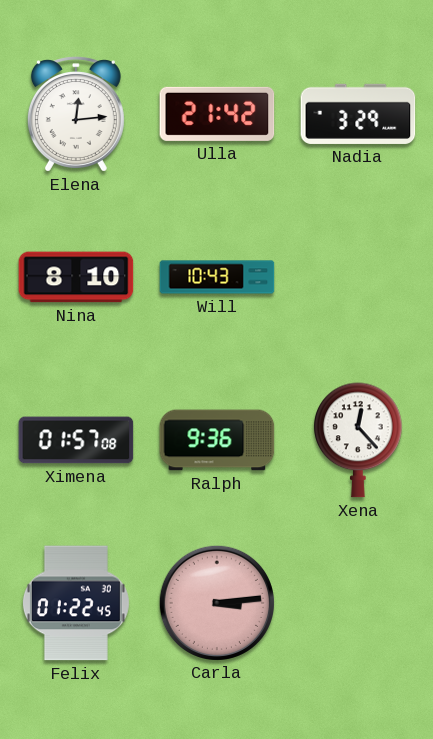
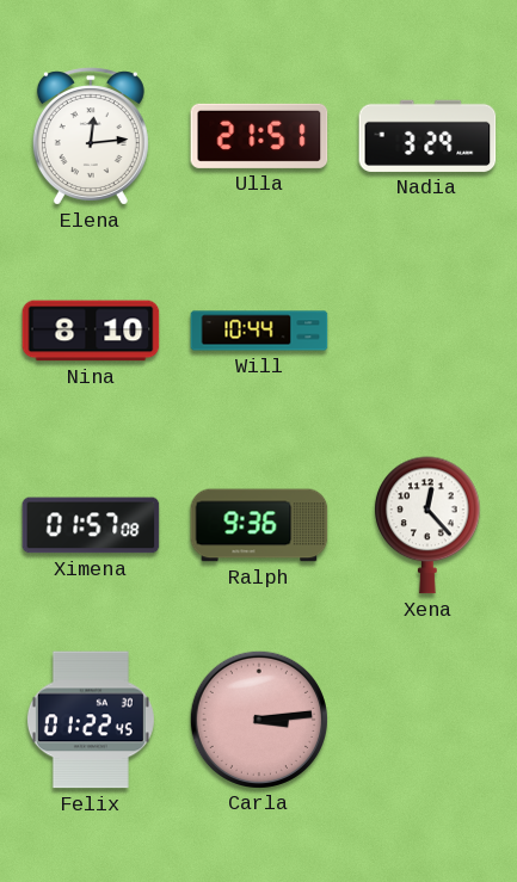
Ulla: 21:42 -> 21:51 (259, 136)
Will: 10:43 -> 10:44 (259, 331)
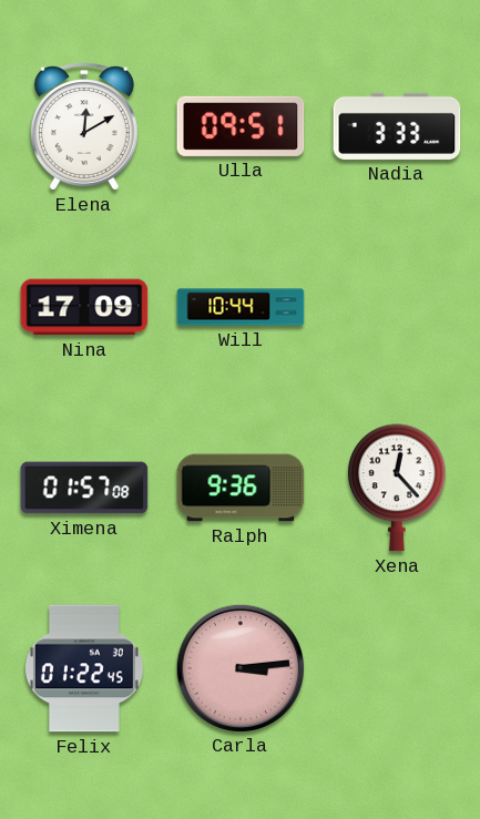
Elena: 12:14 -> 12:10 (84, 126)
Ulla: 21:51 -> 09:51 (241, 126)
Nadia: 3:29 -> 3:33 (397, 126)
Nina: 8:10 -> 17:09 (84, 307)
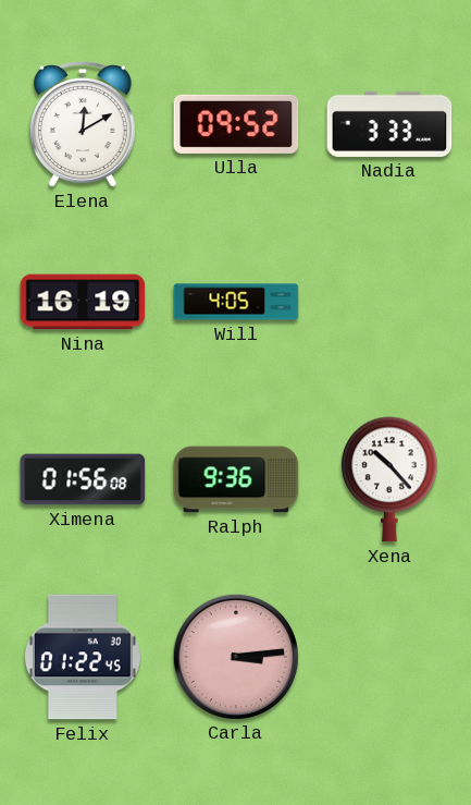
Ulla: 09:51 -> 09:52 (236, 124)
Nina: 17:09 -> 16:19 (83, 302)
Will: 10:44 -> 4:05 (236, 302)
Ximena: 01:57 -> 01:56 (83, 479)
Xena: 12:23 -> 10:23 (391, 479)
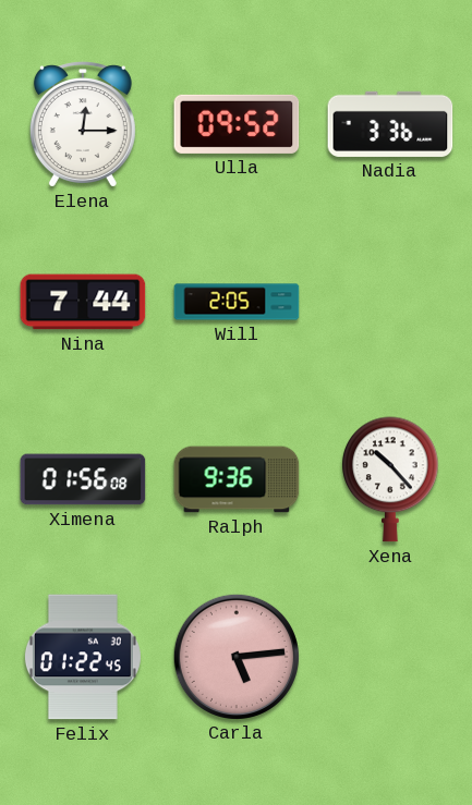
Elena: 12:10 -> 12:15 (83, 124)
Nadia: 3:33 -> 3:36 (390, 124)
Nina: 16:19 -> 7:44 (83, 302)
Will: 4:05 -> 2:05 (237, 302)
Carla: 3:14 -> 5:14 (235, 656)
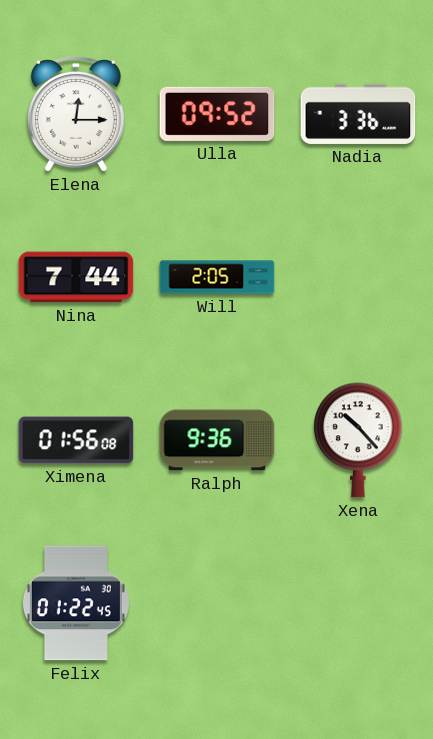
Carla: 5:14 -> none (235, 656)
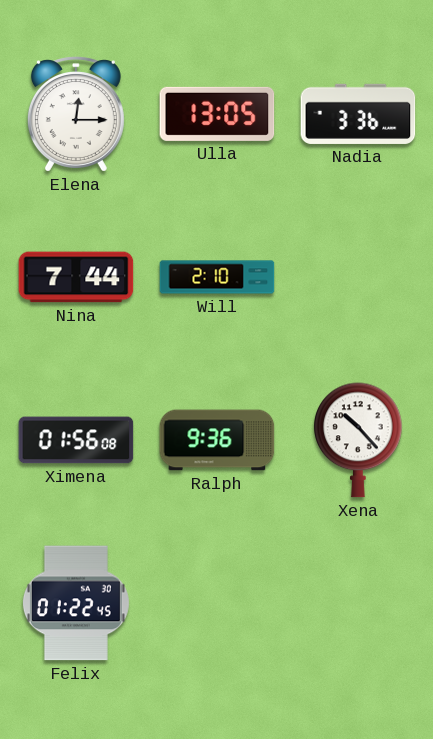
Ulla: 09:52 -> 13:05 (217, 114)
Will: 2:05 -> 2:10 (217, 277)
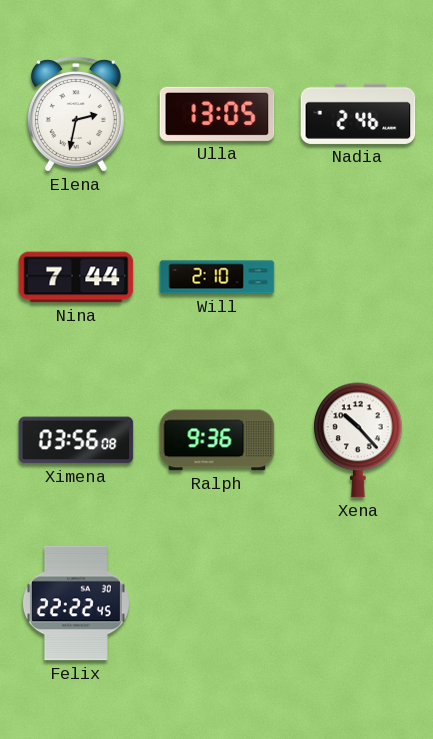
Elena: 12:15 -> 2:32 (76, 114)
Nadia: 3:36 -> 2:46 (358, 114)
Ximena: 01:56 -> 03:56 (76, 440)
Felix: 01:22 -> 22:22 (76, 603)
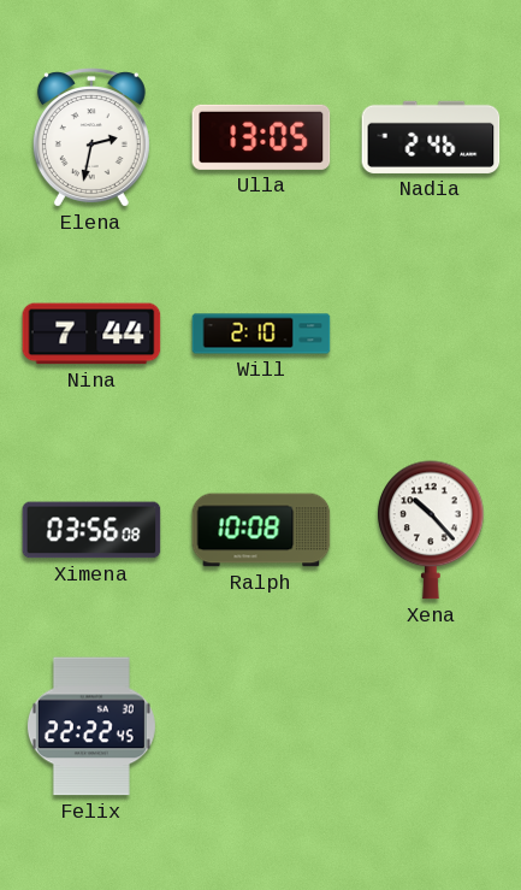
Ralph: 9:36 -> 10:08 (261, 530)
